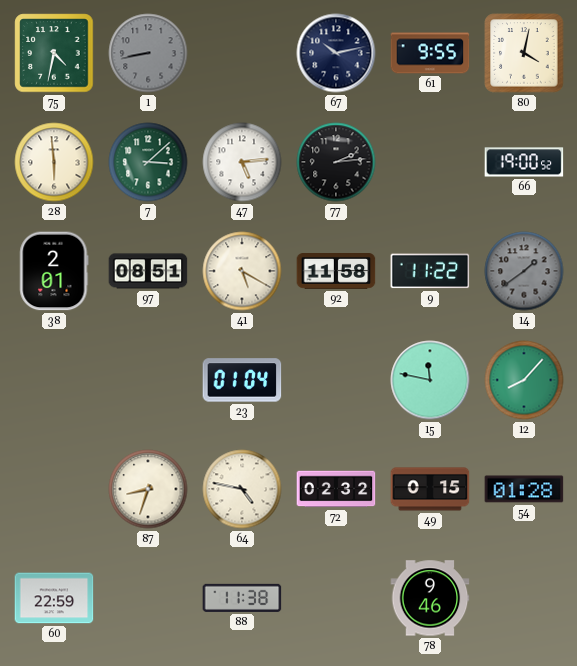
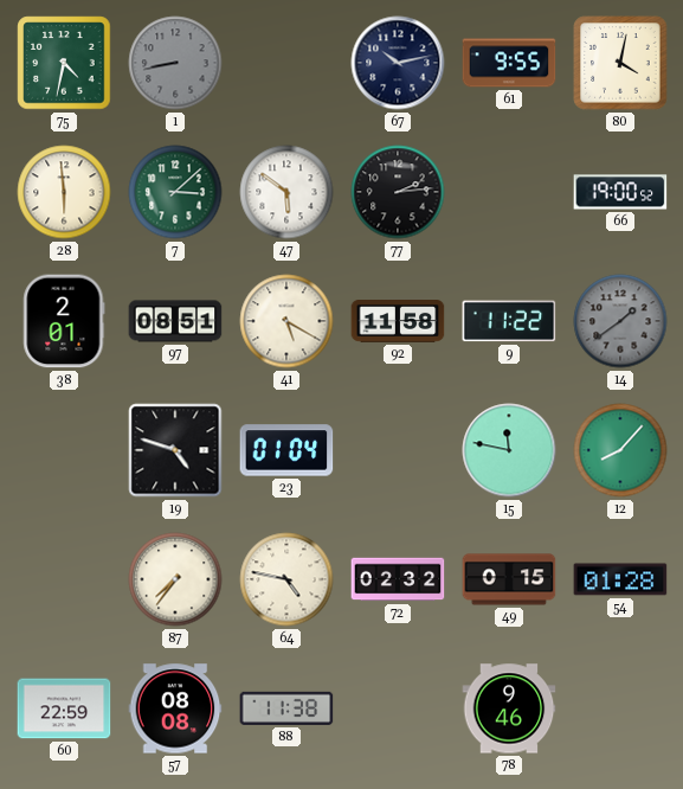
47: 5:14 -> 5:51 (286, 192)
19: none -> 4:48 (175, 450)
87: 8:33 -> 7:36 (175, 579)
57: none -> 08:08 (175, 708)
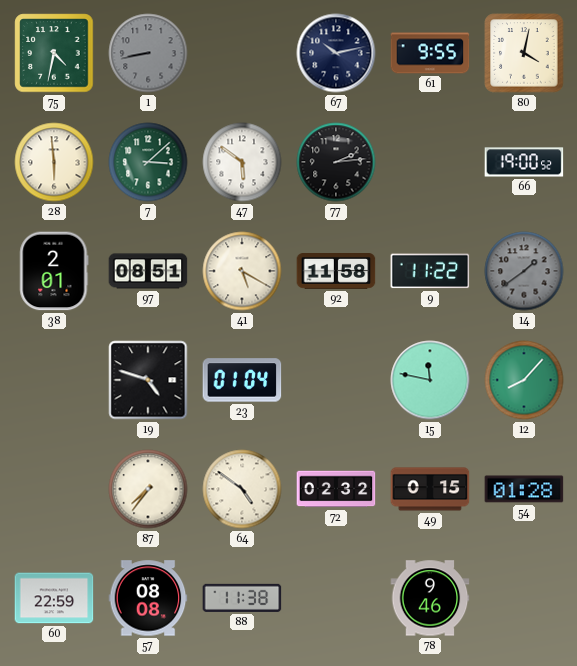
64: 4:47 -> 4:51 (242, 489)
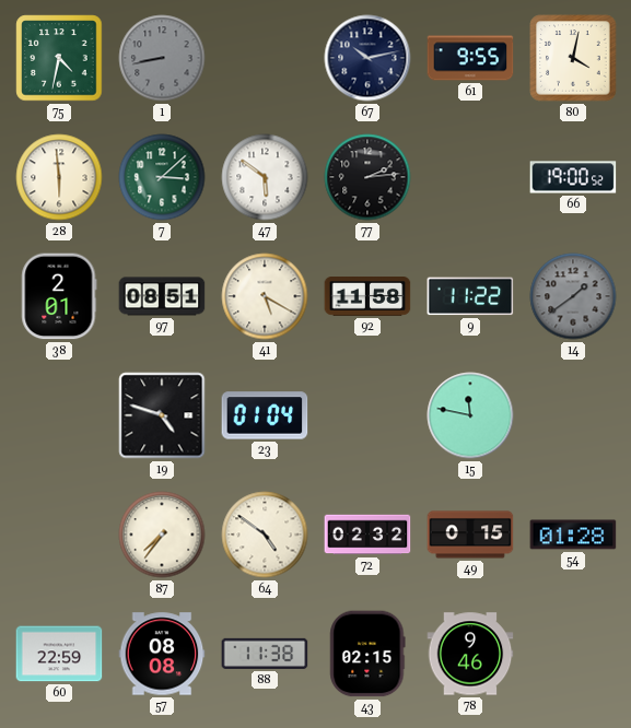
12: 8:07 -> none (524, 380)
43: none -> 02:15 (367, 654)
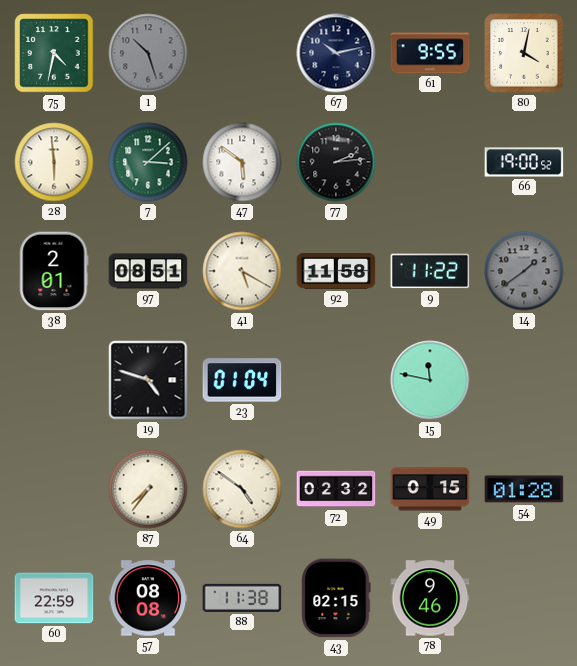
1: 8:43 -> 10:27 (148, 53)
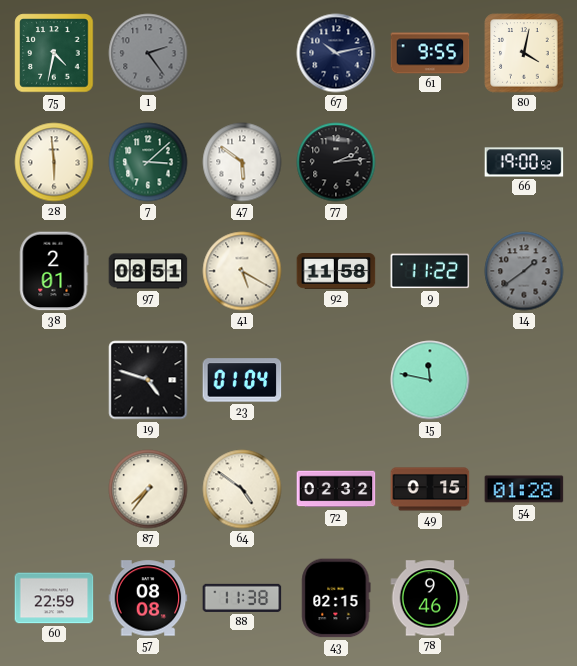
1: 10:27 -> 2:24 (148, 53)
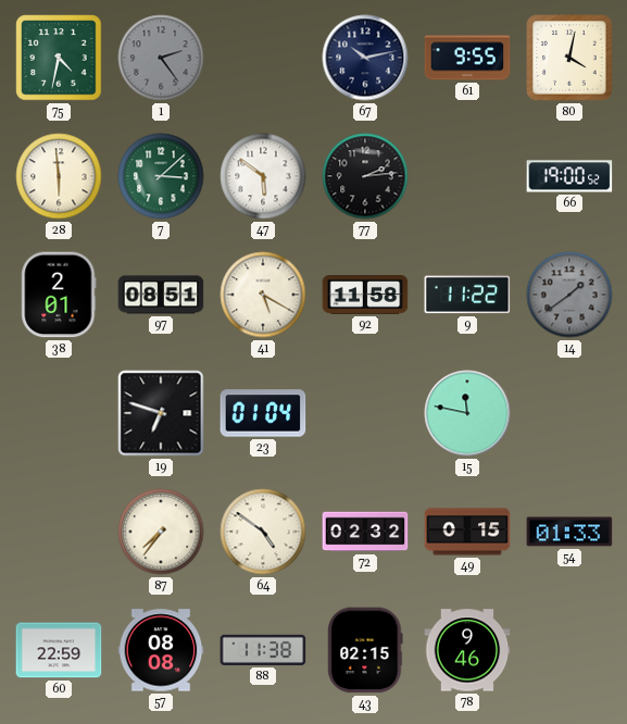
19: 4:48 -> 6:48 (161, 413)
54: 01:28 -> 01:33 (569, 532)
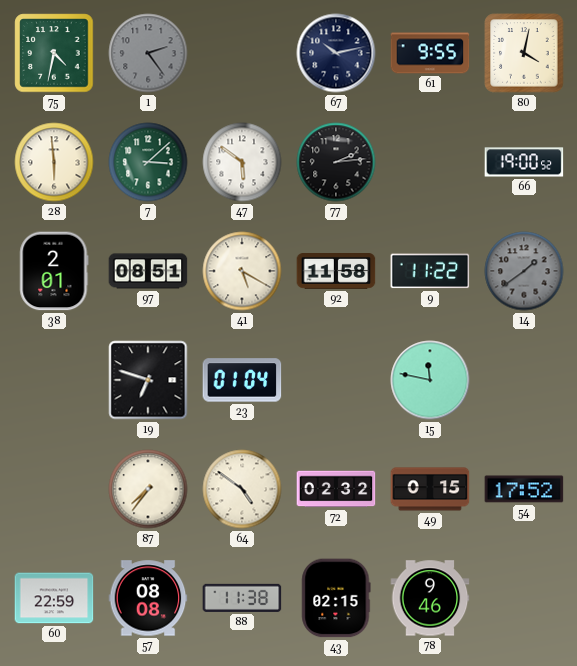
54: 01:33 -> 17:52 (524, 489)
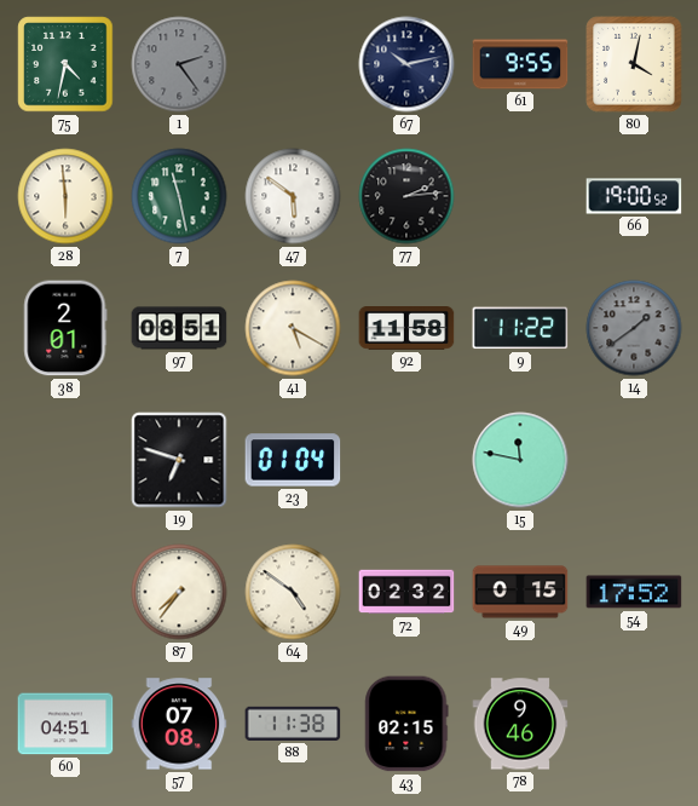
7: 3:08 -> 11:28 (179, 196)
60: 22:59 -> 04:51 (65, 724)
57: 08:08 -> 07:08 (179, 724)
